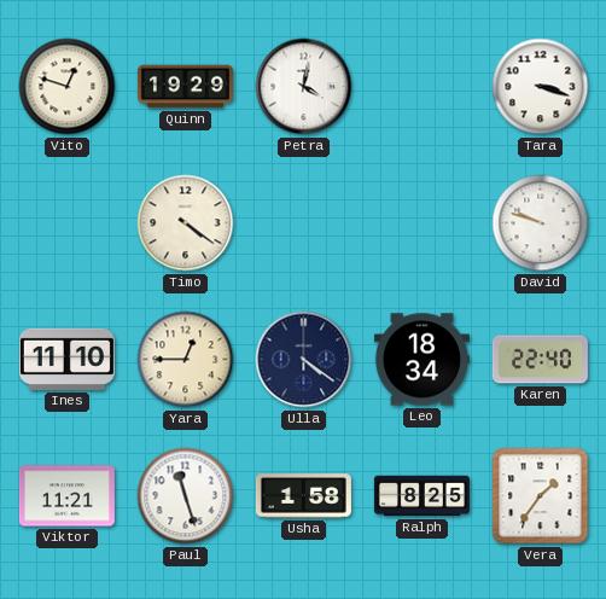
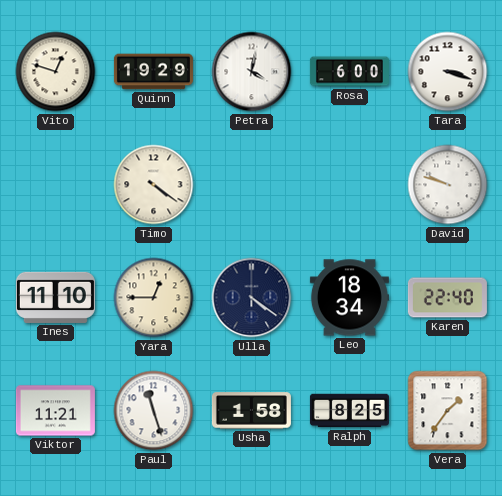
Rosa: none -> 6:00 (349, 72)
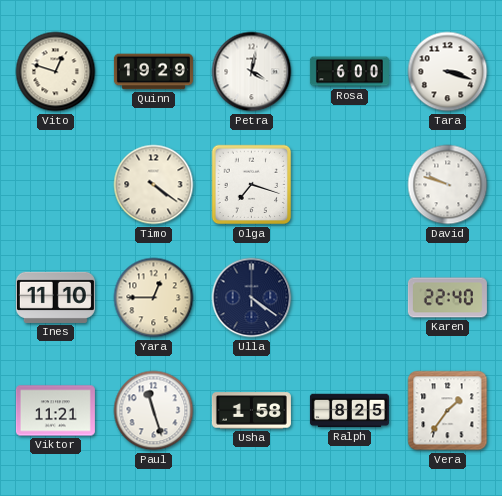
Olga: none -> 7:18 (252, 185)
Leo: 18:34 -> none (349, 298)
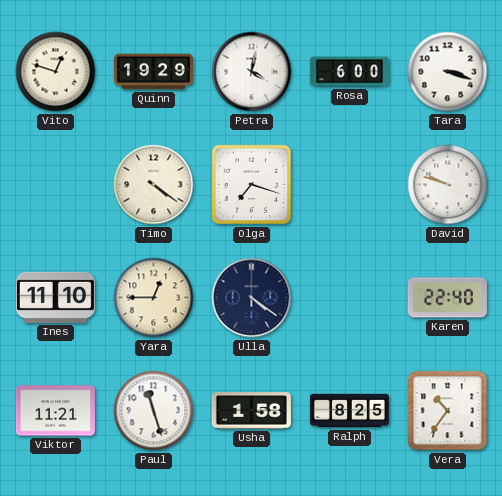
Vera: 1:36 -> 10:36 (448, 411)
